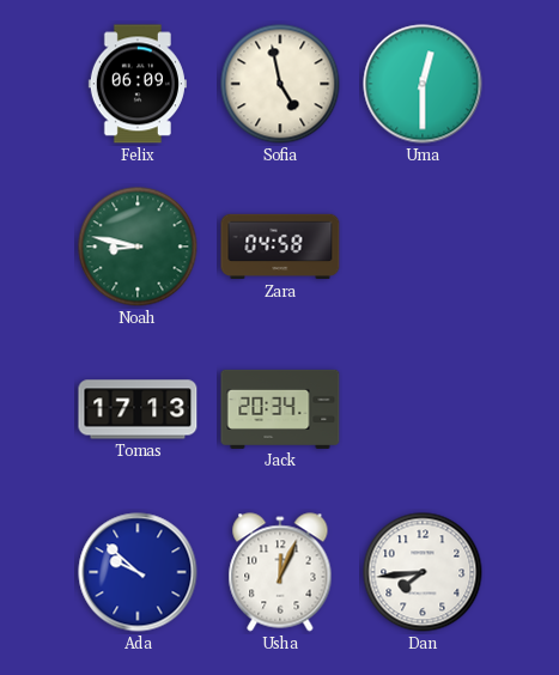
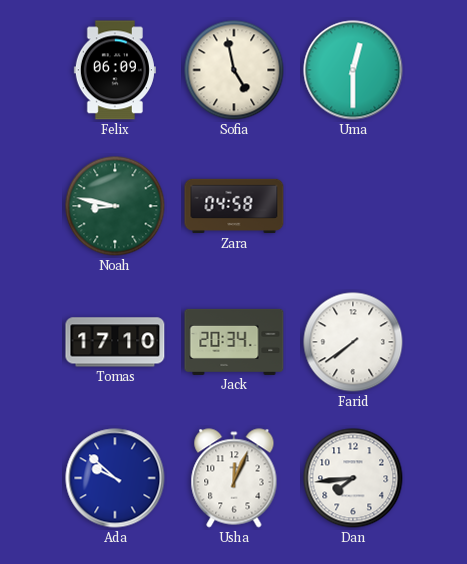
Tomas: 17:13 -> 17:10 (115, 342)
Farid: none -> 7:39 (353, 342)
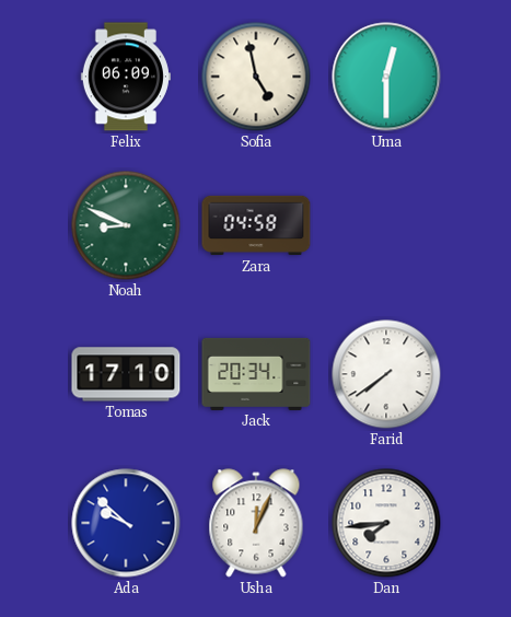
Noah: 8:47 -> 8:49 (126, 225)
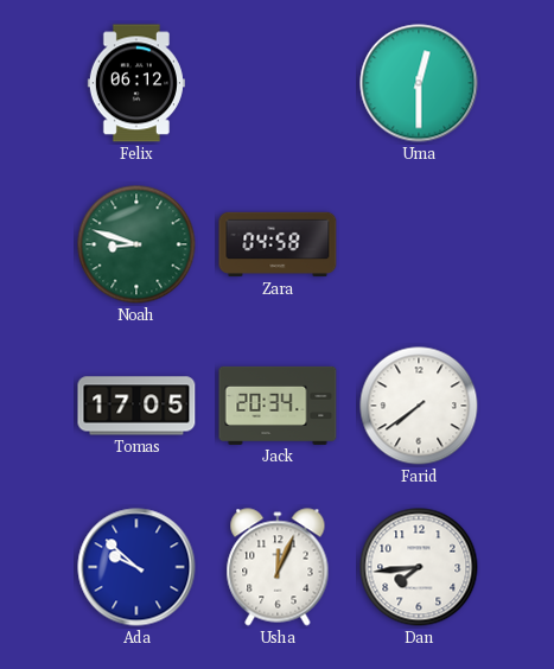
Felix: 06:09 -> 06:12 (136, 83)
Sofia: 4:58 -> none (256, 77)
Noah: 8:49 -> 8:48 (136, 244)
Tomas: 17:10 -> 17:05 (136, 406)
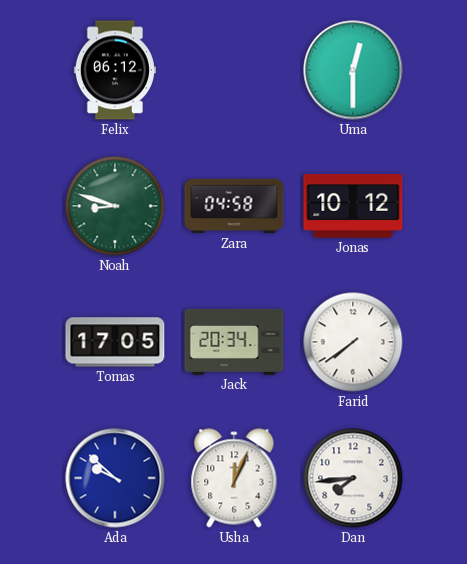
Jonas: none -> 10:12 (353, 206)
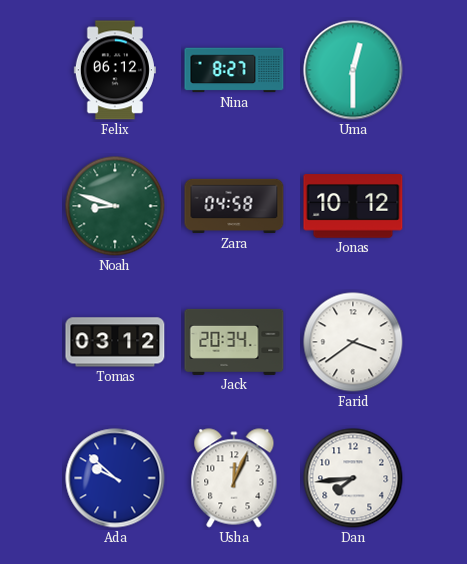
Nina: none -> 8:27 (234, 70)
Tomas: 17:05 -> 03:12 (115, 342)
Farid: 7:39 -> 3:39 (353, 342)
